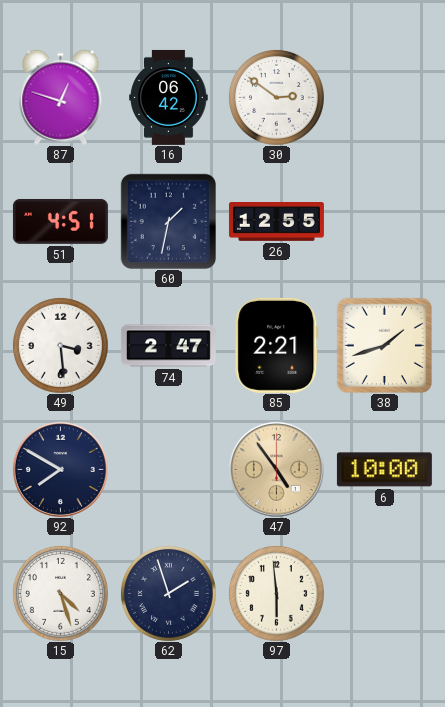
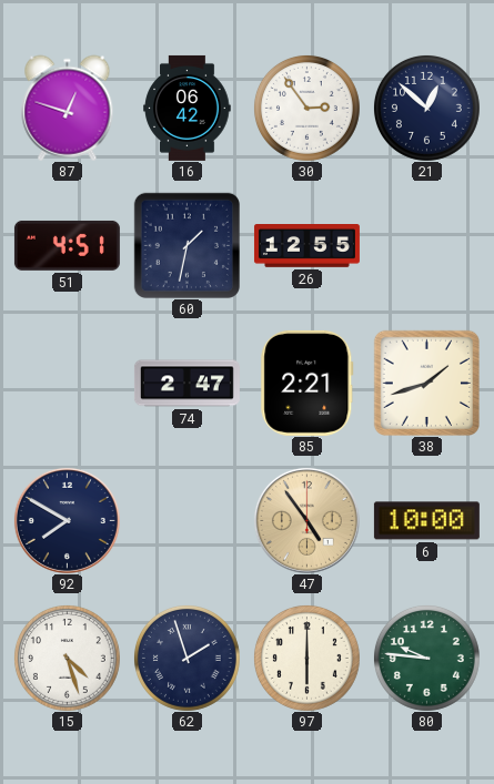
30: 2:51 -> 2:54 (306, 108)
21: none -> 12:52 (426, 108)
49: 3:29 -> none (60, 345)
97: 5:59 -> 6:00 (306, 658)
80: none -> 9:46 (426, 658)
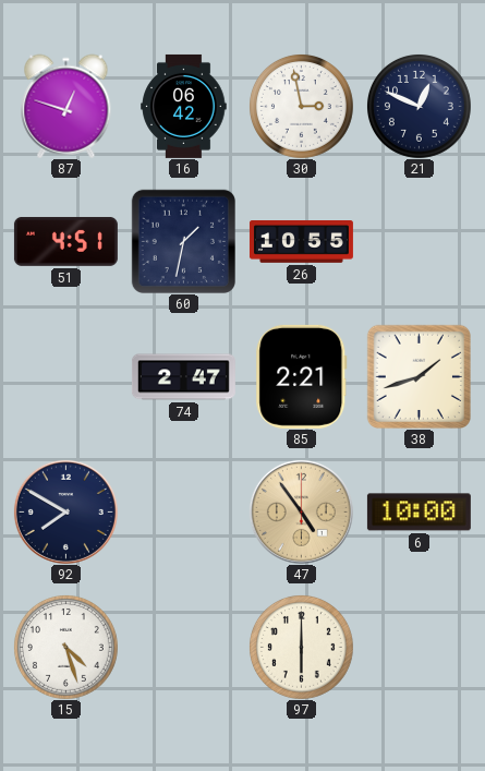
30: 2:54 -> 2:58 (301, 106)
21: 12:52 -> 12:49 (419, 106)
26: 12:55 -> 10:55 (301, 242)
62: 1:57 -> none (186, 658)
80: 9:46 -> none (426, 658)
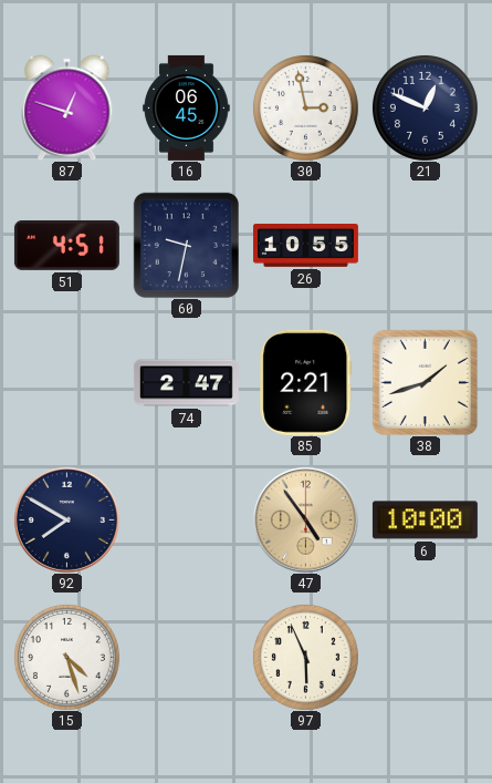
16: 06:42 -> 06:45 (187, 107)
60: 1:32 -> 9:32 (186, 245)
97: 6:00 -> 5:56 (305, 657)
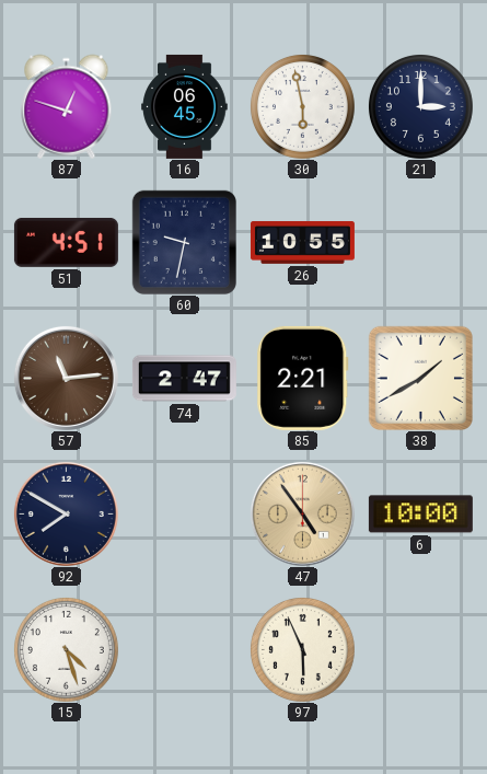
30: 2:58 -> 5:58 (302, 106)
21: 12:49 -> 3:00 (420, 106)
57: none -> 11:14 (66, 378)
38: 1:42 -> 1:40 (420, 378)
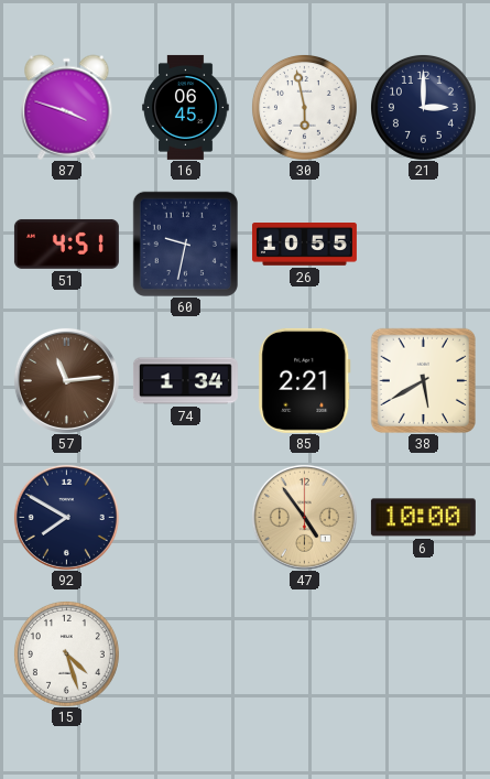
87: 12:48 -> 3:48 (67, 107)
74: 2:47 -> 1:34 (185, 381)
38: 1:40 -> 5:40 (423, 380)
97: 5:56 -> none (302, 649)
